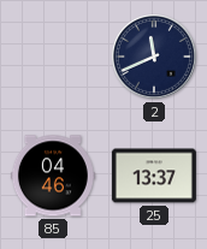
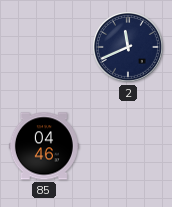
25: 13:37 -> none (154, 176)
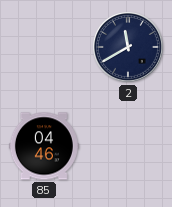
2: 11:41 -> 11:40 (128, 47)
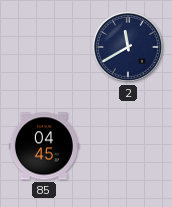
85: 04:46 -> 04:45 (44, 146)
